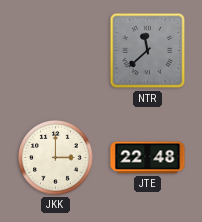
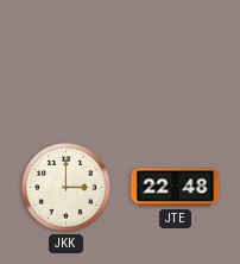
NTR: 11:38 -> none (148, 51)
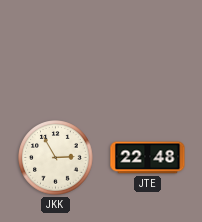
JKK: 3:00 -> 2:55 (56, 158)
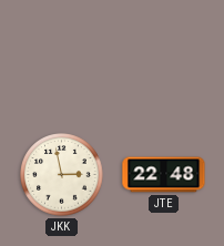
JKK: 2:55 -> 2:58 (62, 175)
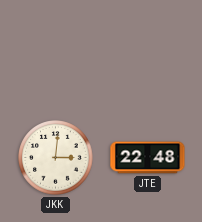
JKK: 2:58 -> 3:01 (56, 158)
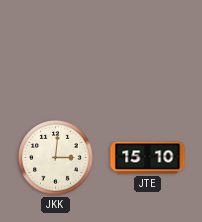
JTE: 22:48 -> 15:10 (148, 158)
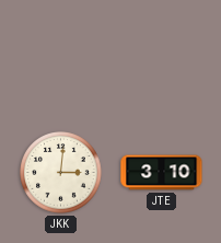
JTE: 15:10 -> 3:10 (162, 173)
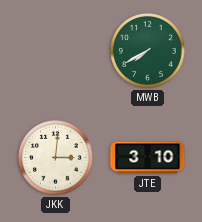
MWB: none -> 7:40 (148, 51)
